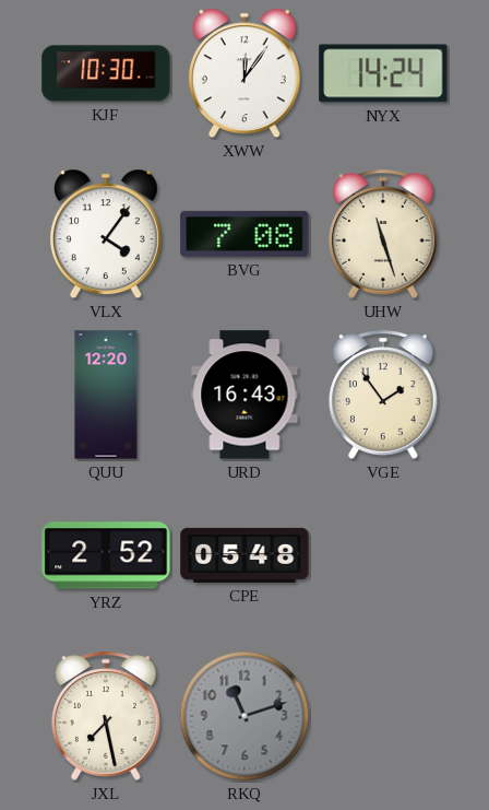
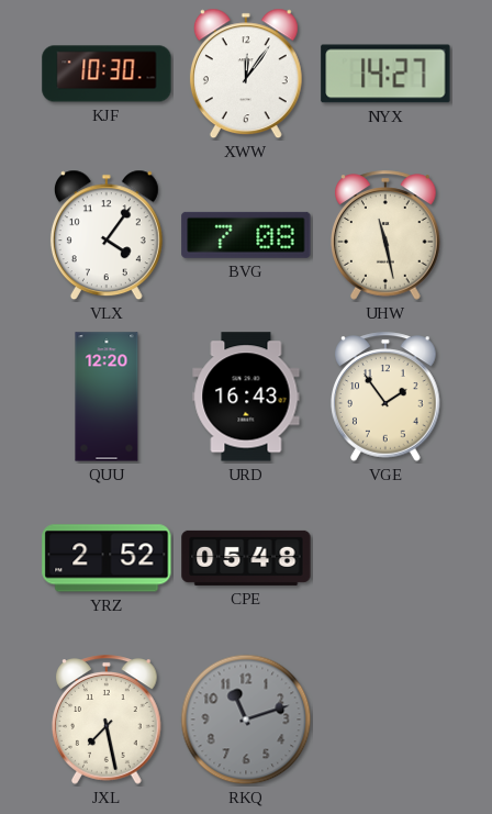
NYX: 14:24 -> 14:27 (385, 74)
UHW: 11:27 -> 11:28 (387, 235)
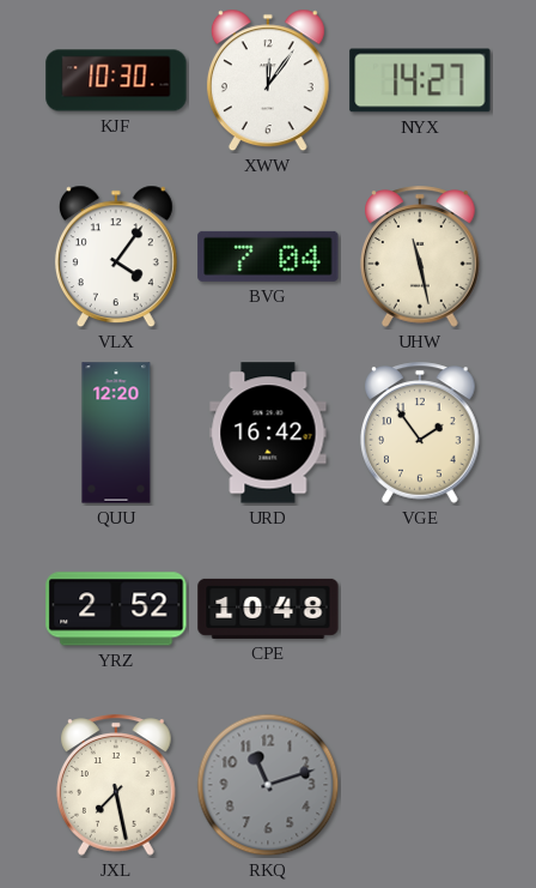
BVG: 7:08 -> 7:04 (268, 256)
URD: 16:43 -> 16:42 (268, 433)
CPE: 05:48 -> 10:48 (268, 609)
